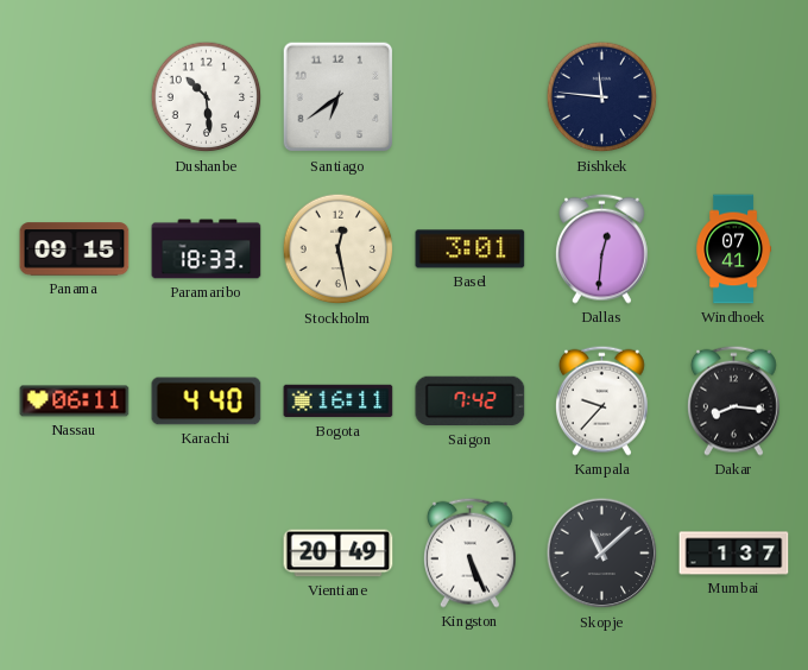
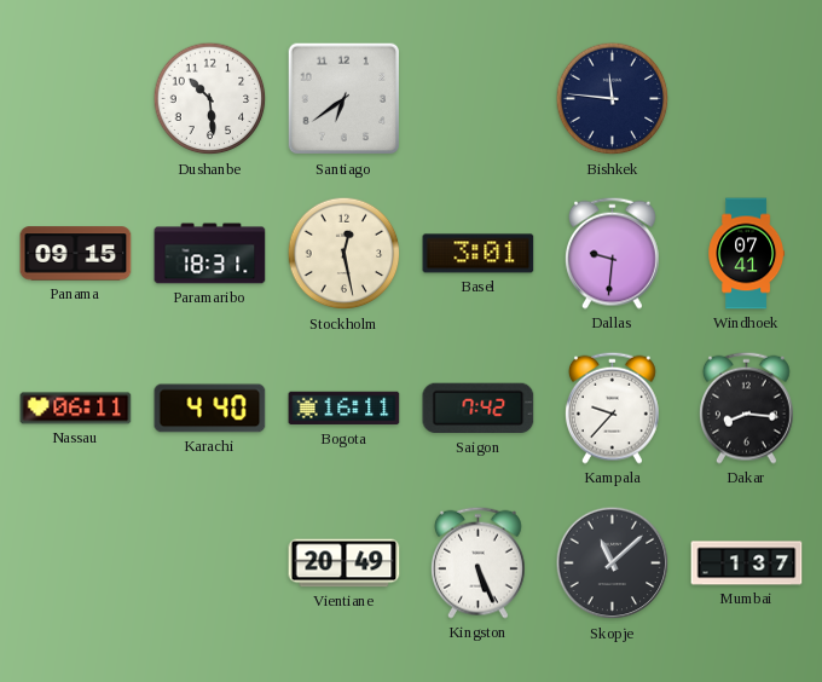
Paramaribo: 18:33 -> 18:31 (210, 254)
Dallas: 12:31 -> 9:31 (613, 253)
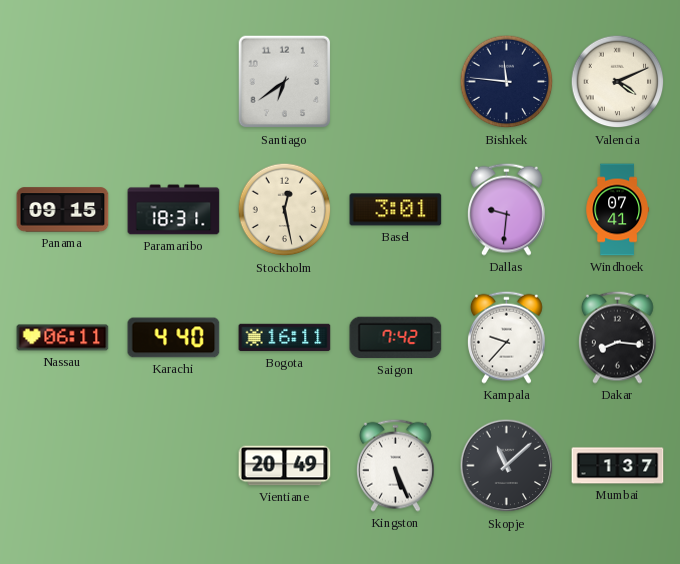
Dushanbe: 10:29 -> none (210, 99)
Valencia: none -> 4:11 (618, 82)
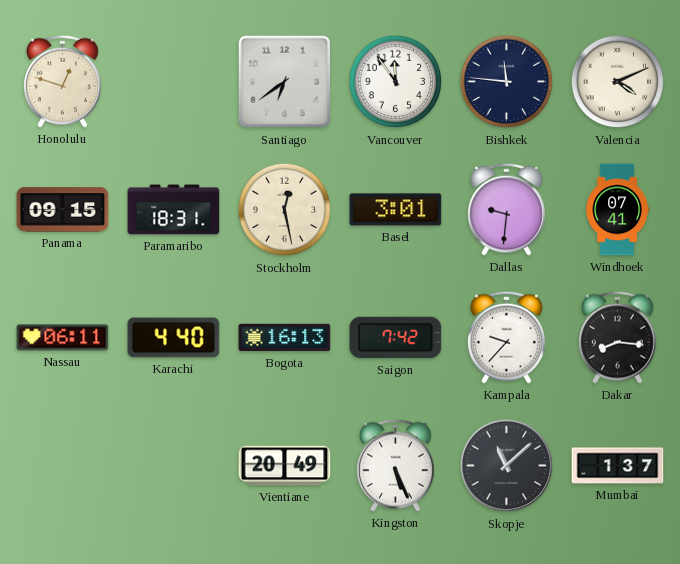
Honolulu: none -> 12:48 (63, 81)
Vancouver: none -> 11:54 (396, 82)
Bogota: 16:11 -> 16:13 (285, 338)
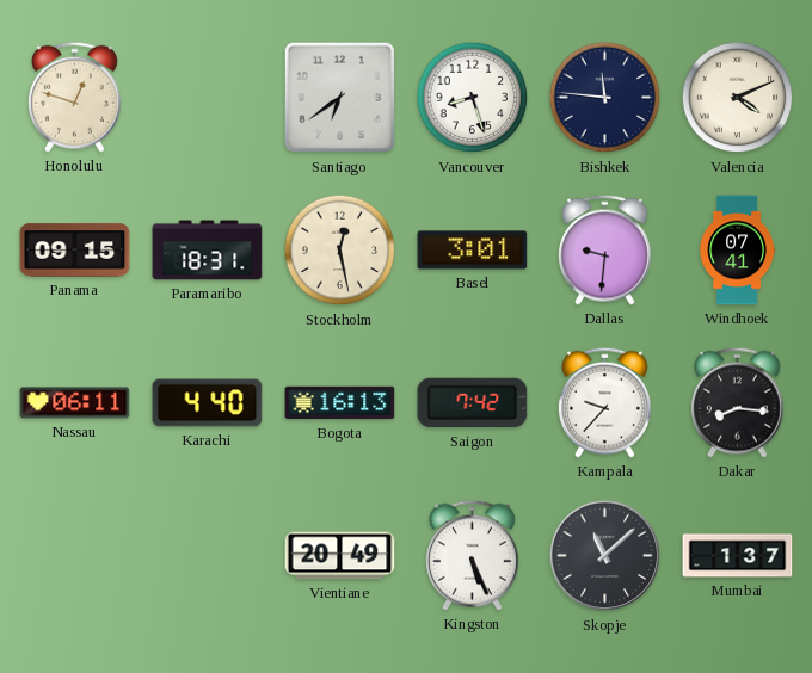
Vancouver: 11:54 -> 8:27 (473, 98)
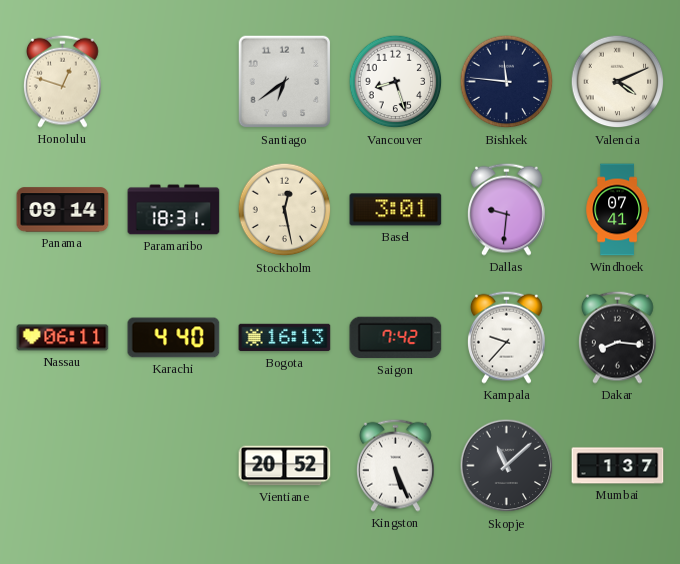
Panama: 09:15 -> 09:14 (63, 210)
Vientiane: 20:49 -> 20:52 (285, 466)
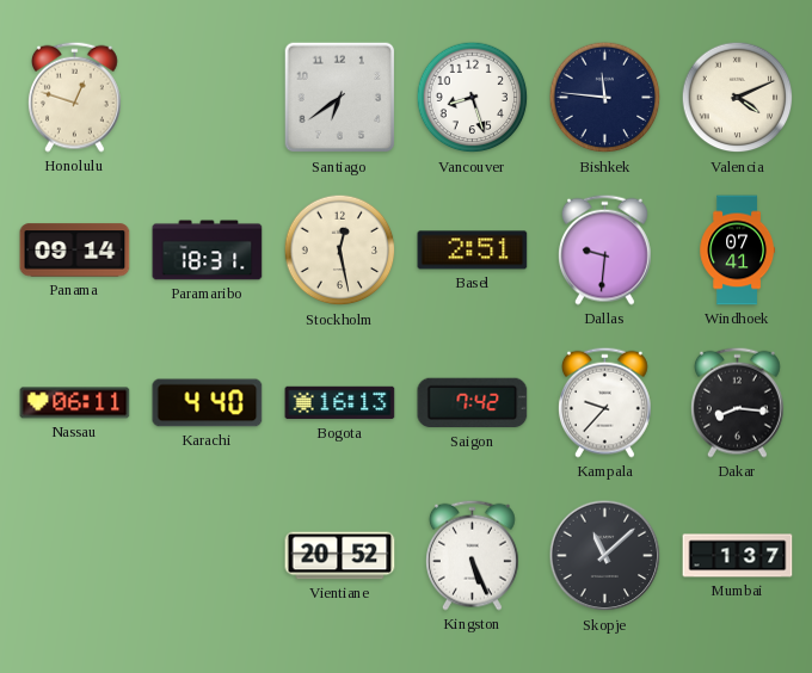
Basel: 3:01 -> 2:51 (473, 251)
